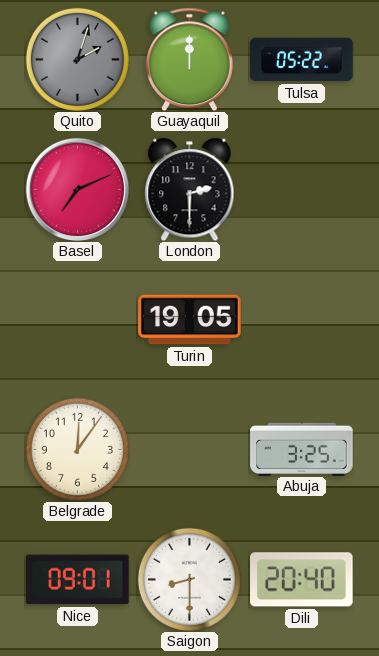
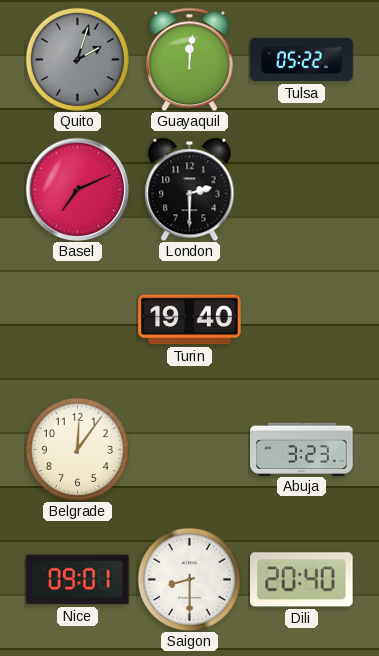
Guayaquil: 12:00 -> 12:01 (189, 59)
Turin: 19:05 -> 19:40 (190, 320)
Abuja: 3:25 -> 3:23 (302, 449)
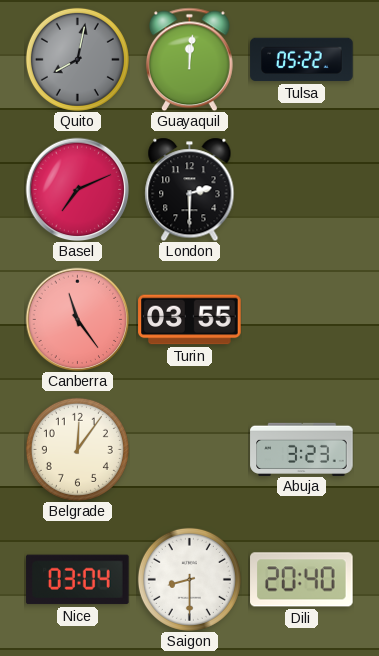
Quito: 2:03 -> 8:02 (77, 59)
Canberra: none -> 11:24 (77, 319)
Turin: 19:40 -> 03:55 (190, 320)
Nice: 09:01 -> 03:04 (78, 580)
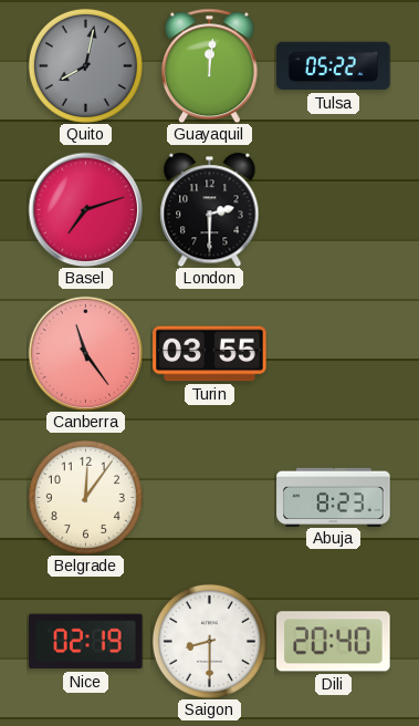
Basel: 7:11 -> 7:12 (85, 209)
Abuja: 3:23 -> 8:23 (334, 497)
Nice: 03:04 -> 02:19 (86, 642)
